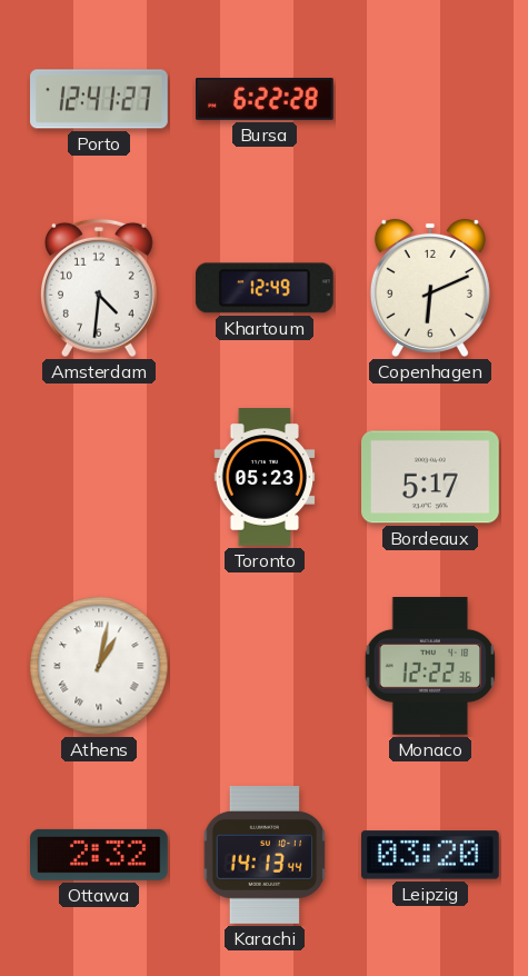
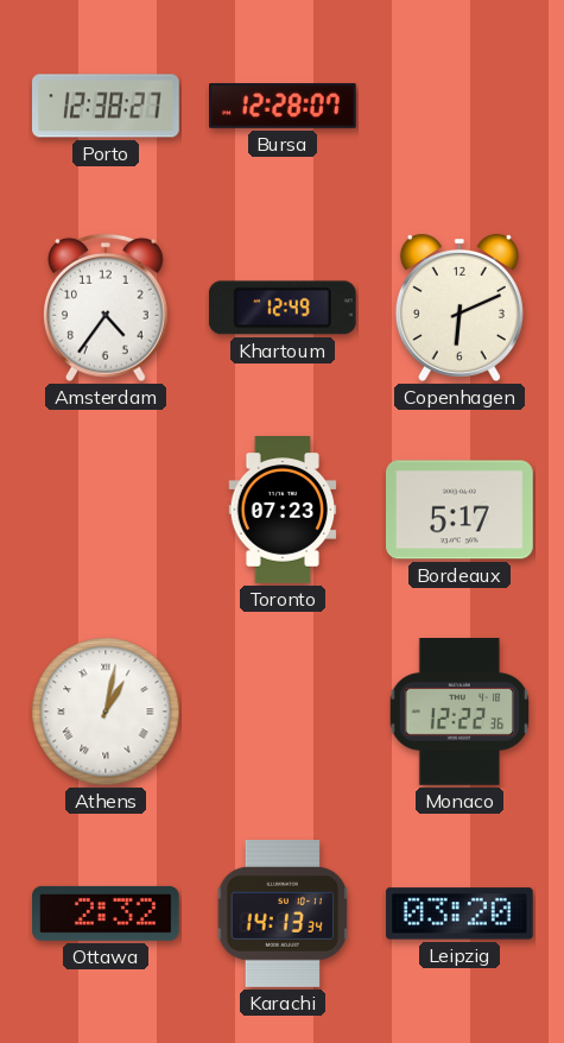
Porto: 12:41 -> 12:38 (107, 106)
Bursa: 6:22 -> 12:28 (284, 107)
Amsterdam: 4:31 -> 4:36 (106, 308)
Toronto: 05:23 -> 07:23 (283, 510)
Karachi: 14:13:44 -> 14:13:34 (283, 915)
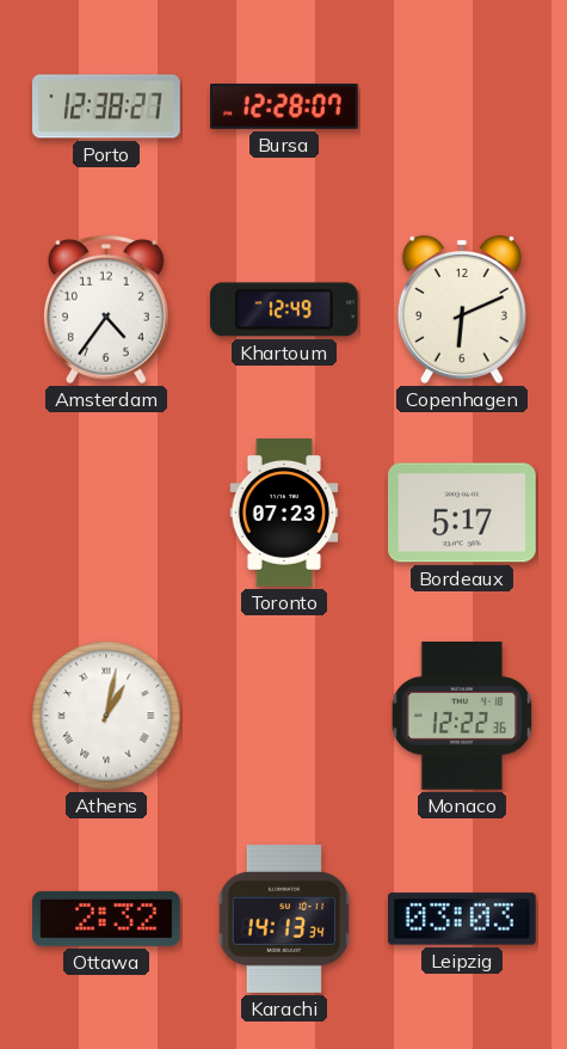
Leipzig: 03:20 -> 03:03 (462, 919)
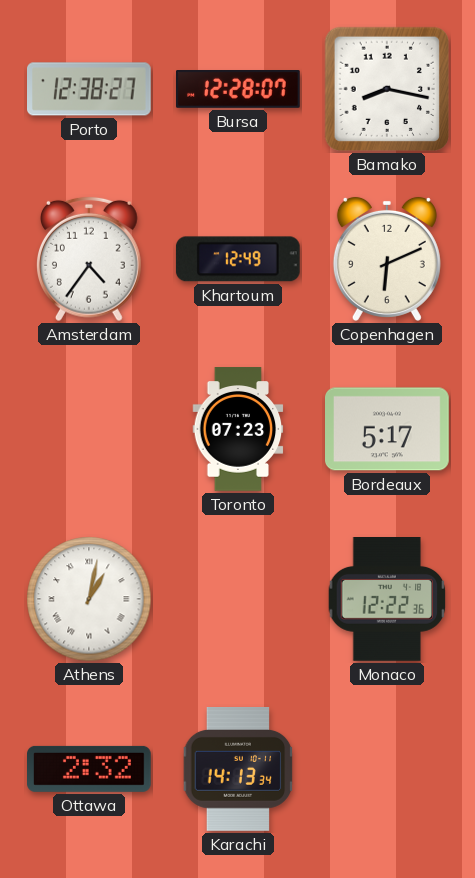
Bamako: none -> 8:17 (387, 89)
Leipzig: 03:03 -> none (462, 919)
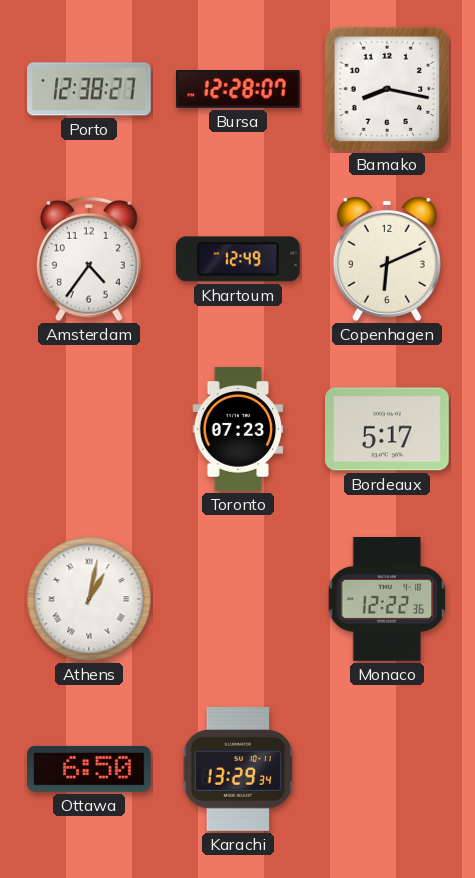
Ottawa: 2:32 -> 6:50 (90, 769)
Karachi: 14:13 -> 13:29 (238, 770)
